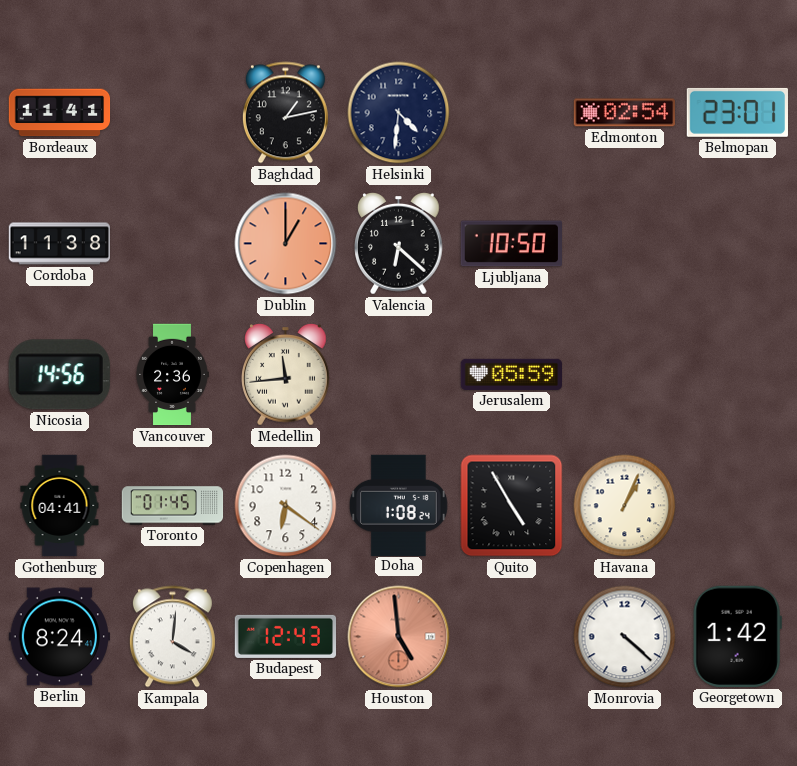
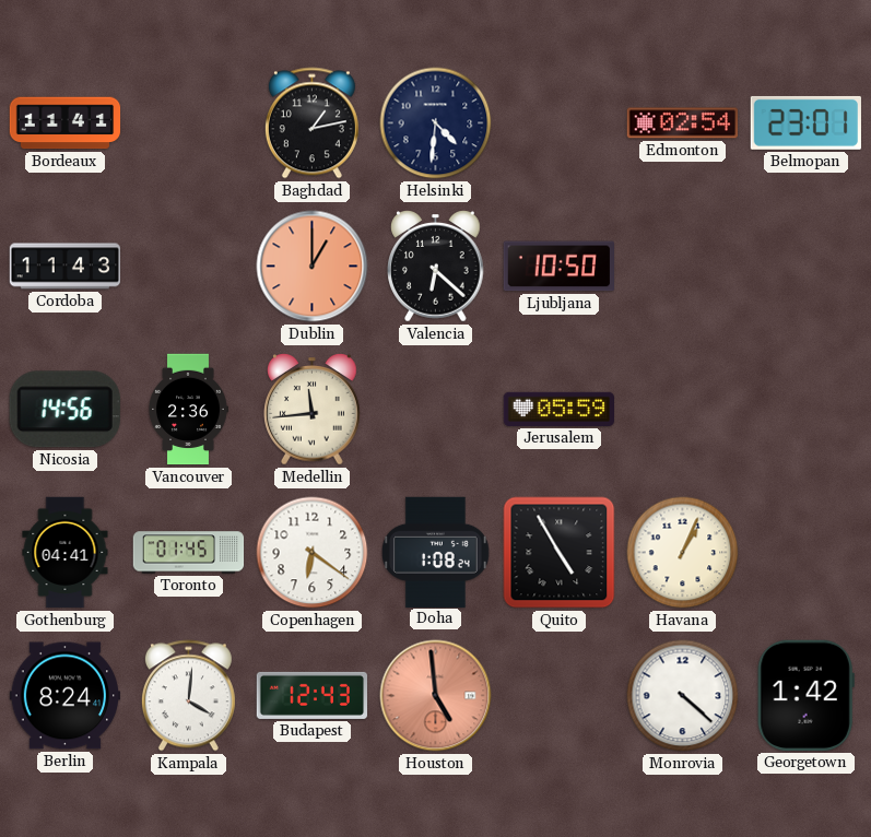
Cordoba: 11:38 -> 11:43 (64, 267)
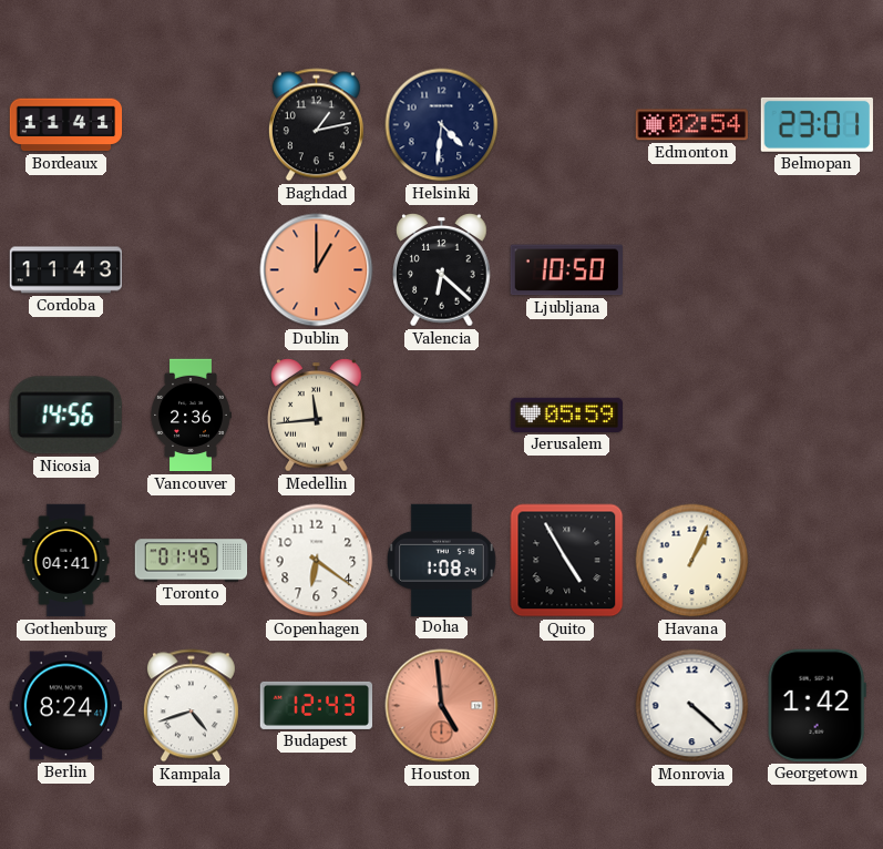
Kampala: 4:01 -> 4:42 (191, 706)
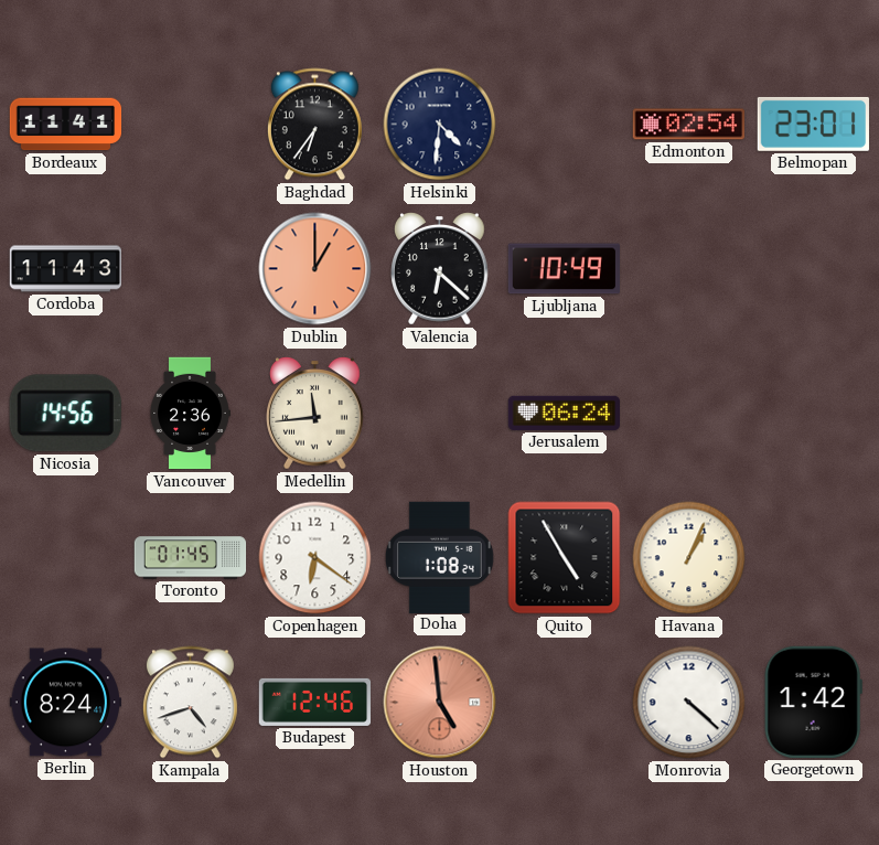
Baghdad: 1:13 -> 6:36 (314, 125)
Ljubljana: 10:50 -> 10:49 (564, 269)
Jerusalem: 05:59 -> 06:24 (564, 413)
Gothenburg: 04:41 -> none (66, 561)
Budapest: 12:43 -> 12:46 (315, 702)
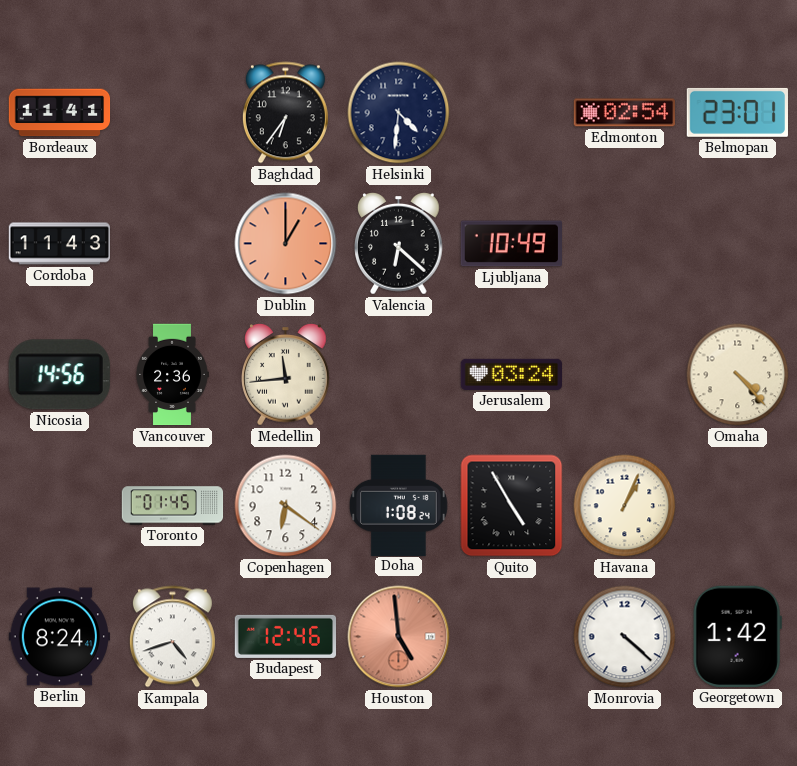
Jerusalem: 06:24 -> 03:24 (511, 374)
Omaha: none -> 4:23 (738, 375)
